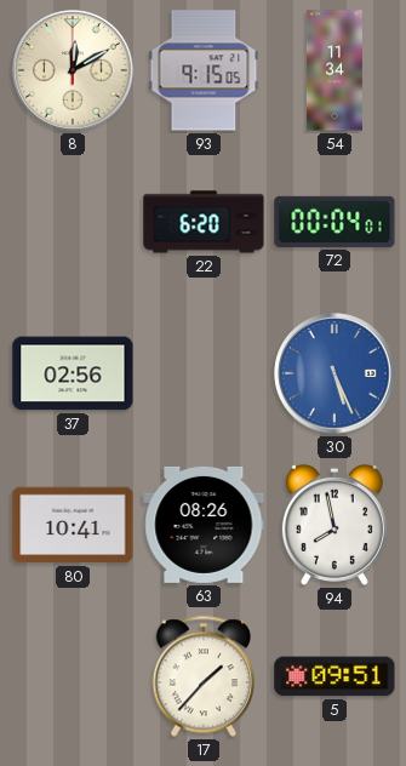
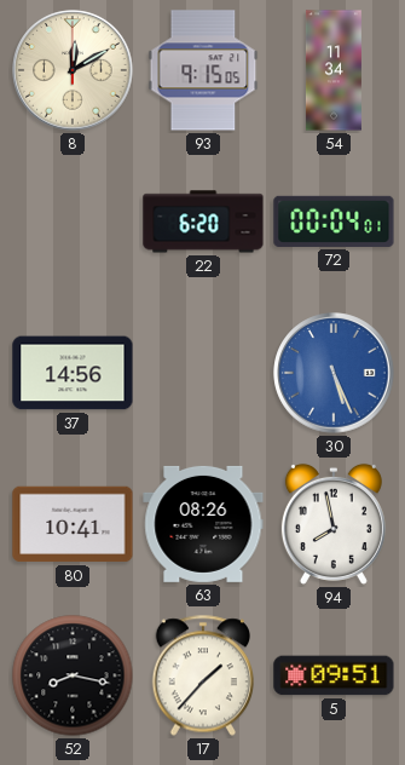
37: 02:56 -> 14:56 (73, 373)
52: none -> 8:17 (73, 675)
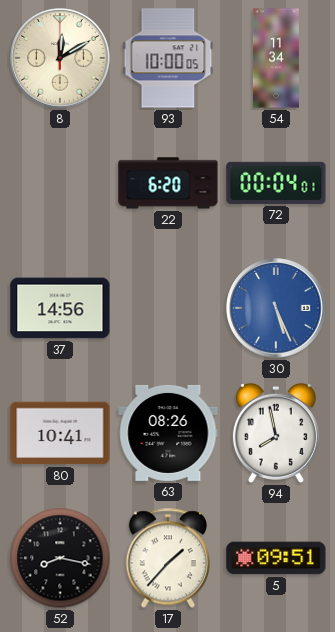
93: 9:15 -> 10:00 (168, 58)
